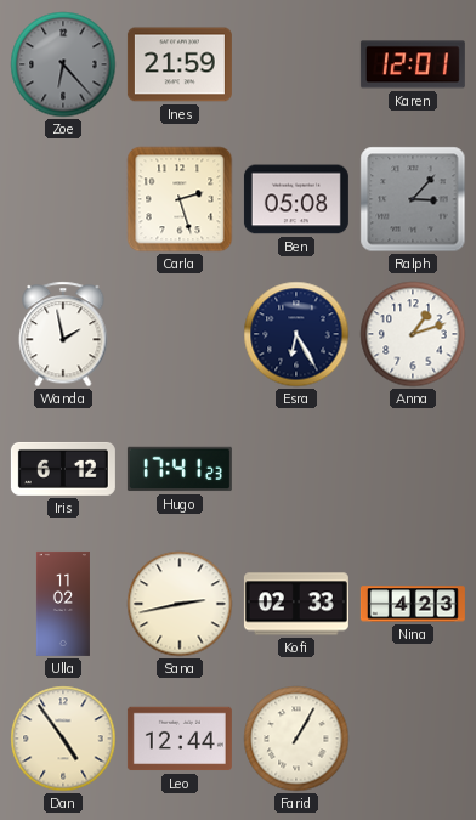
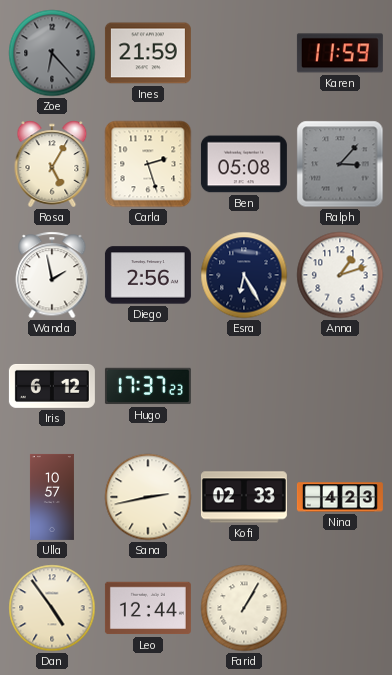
Karen: 12:01 -> 11:59 (340, 53)
Rosa: none -> 5:05 (52, 164)
Diego: none -> 2:56 (148, 275)
Hugo: 17:41 -> 17:37 (148, 386)
Ulla: 11:02 -> 10:57 (52, 497)
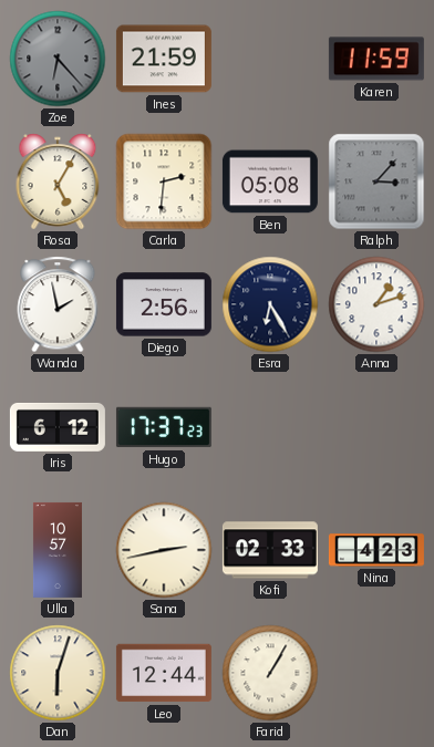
Carla: 2:27 -> 2:31 (164, 181)
Dan: 4:54 -> 6:03 (58, 673)
